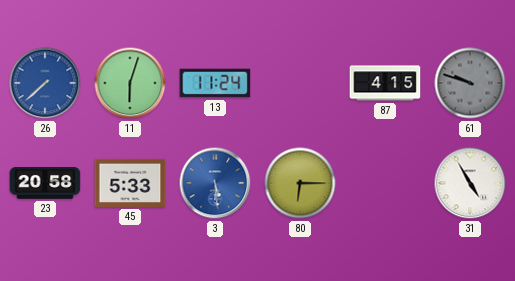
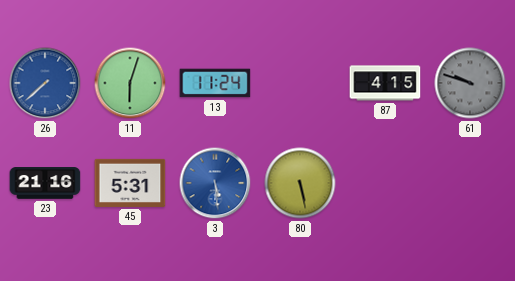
23: 20:58 -> 21:16 (45, 183)
45: 5:33 -> 5:31 (130, 183)
80: 6:15 -> 5:28 (300, 183)
31: 4:55 -> none (470, 183)
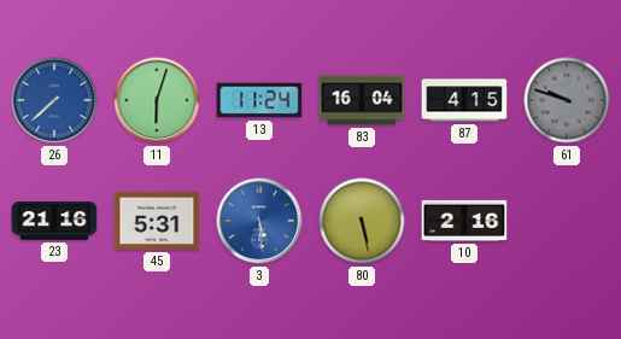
83: none -> 16:04 (362, 100)
10: none -> 2:16 (464, 221)
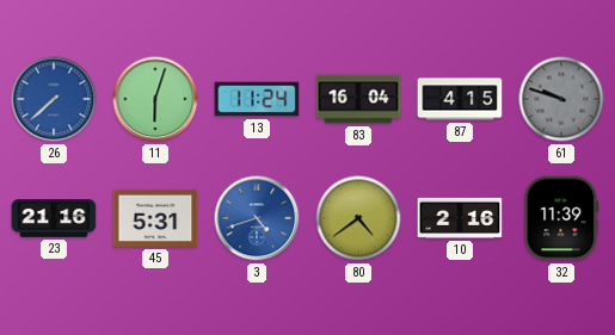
3: 5:29 -> 4:42 (257, 218)
80: 5:28 -> 4:39 (358, 218)
32: none -> 11:39 (561, 218)
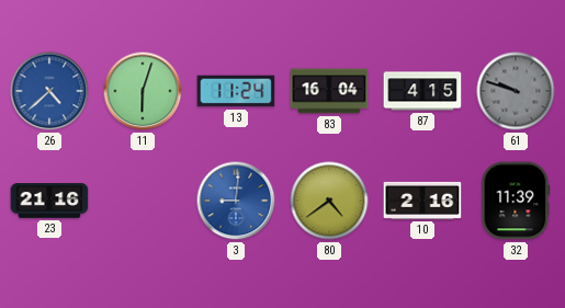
26: 7:38 -> 4:38 (49, 91)
45: 5:31 -> none (155, 218)
3: 4:42 -> 9:01 (236, 201)
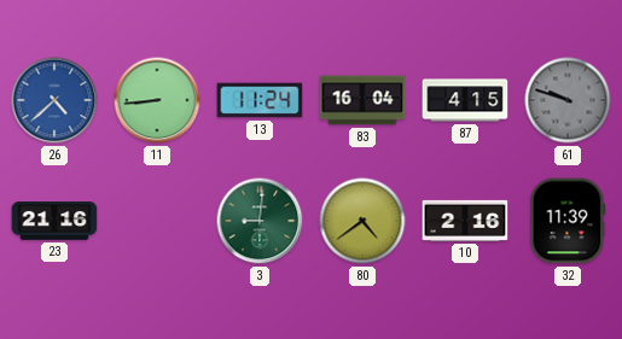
11: 6:03 -> 8:44 (157, 100)
3 dial: blue -> green (260, 221)
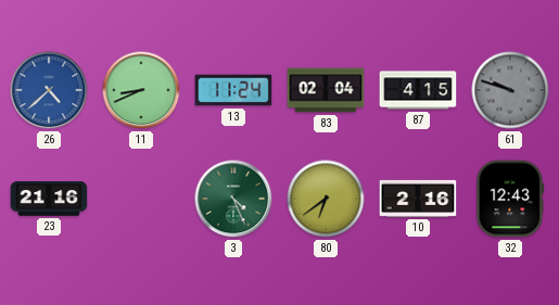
11: 8:44 -> 8:41 (141, 90)
83: 16:04 -> 02:04 (326, 90)
3: 9:01 -> 4:26 (233, 199)
80: 4:39 -> 6:39 (326, 199)
32: 11:39 -> 12:43 (510, 199)
